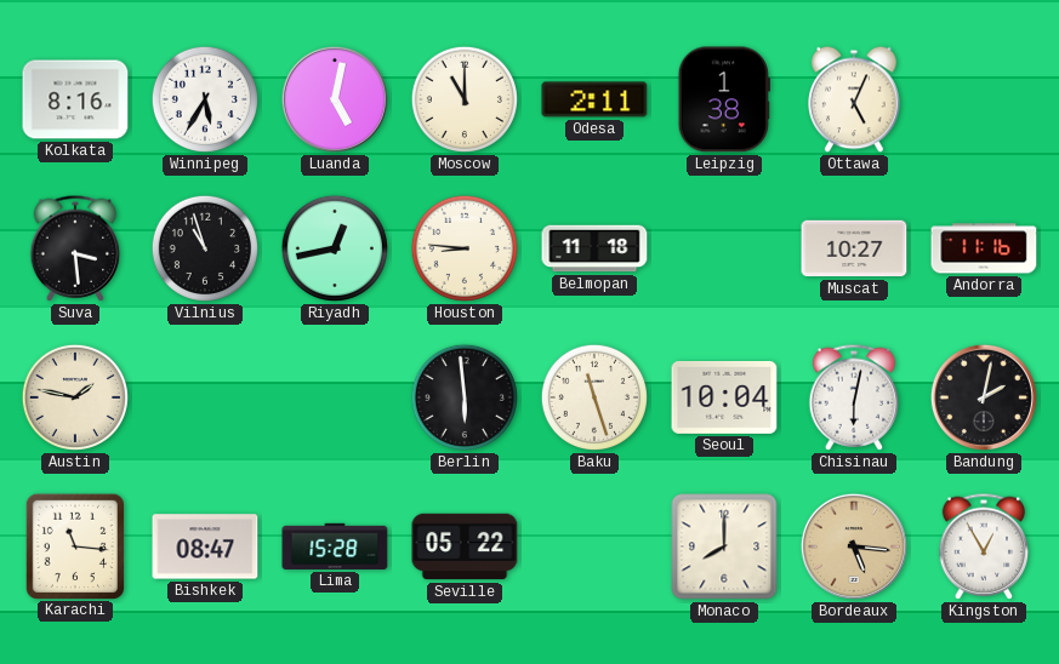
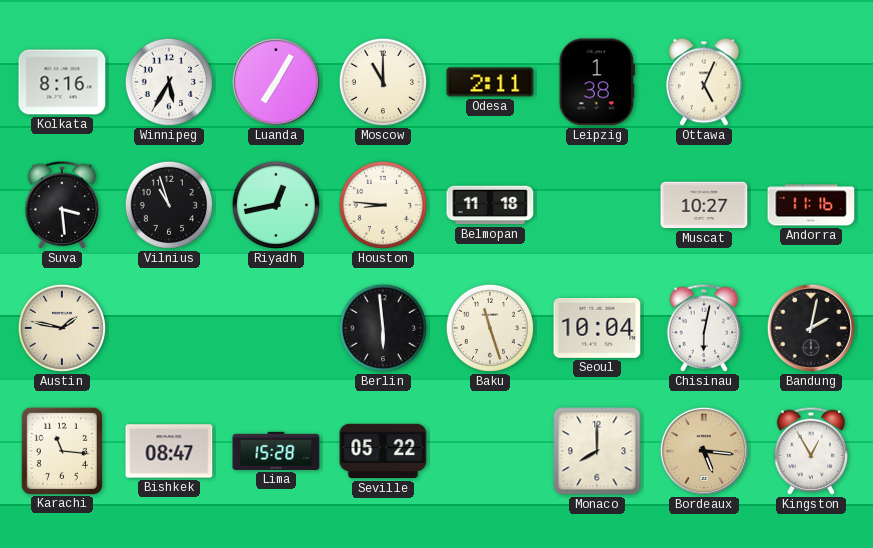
Luanda: 5:02 -> 7:05 (276, 82)
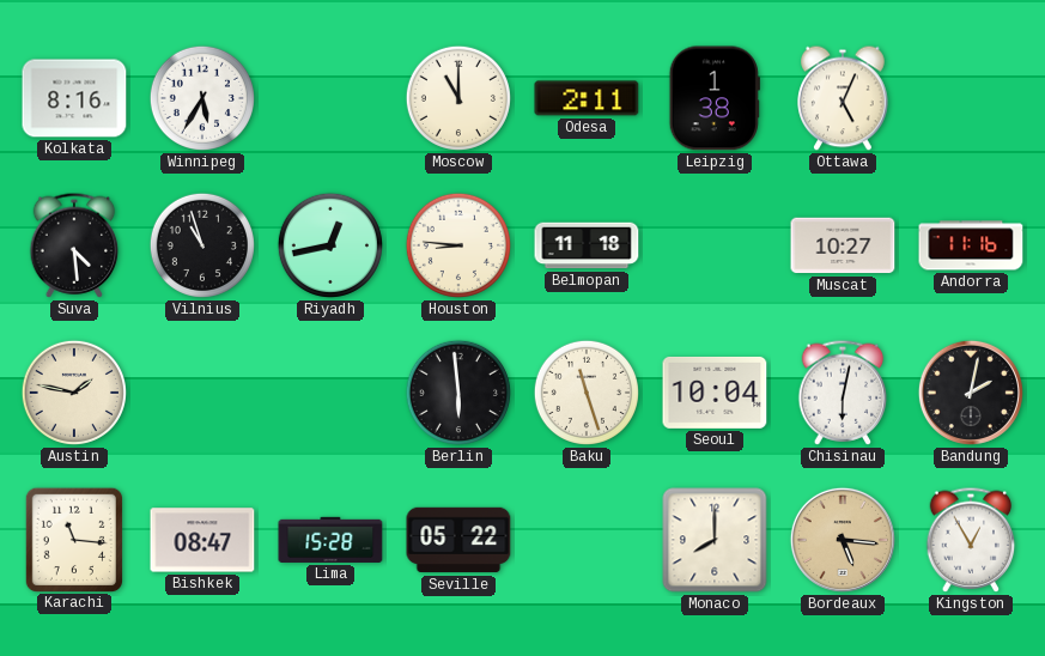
Luanda: 7:05 -> none (276, 82)
Suva: 3:29 -> 4:29 (74, 245)
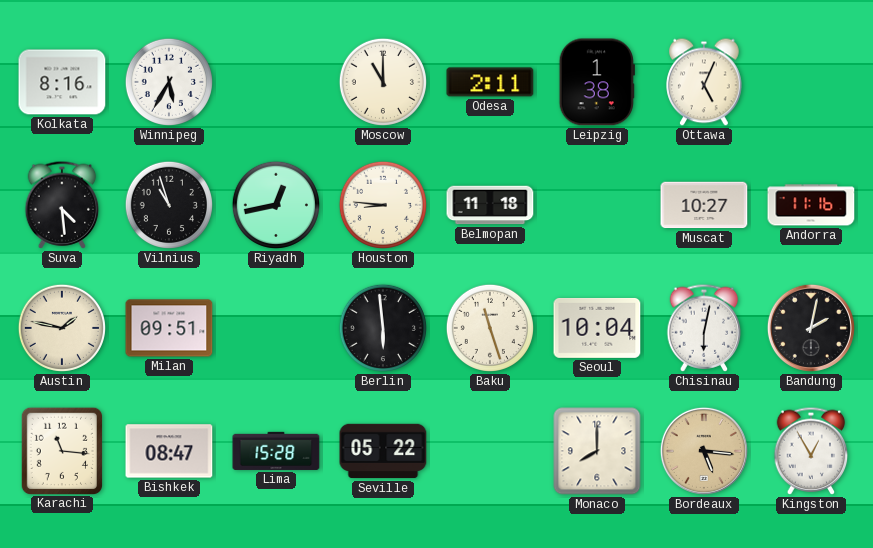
Milan: none -> 09:51 (169, 328)
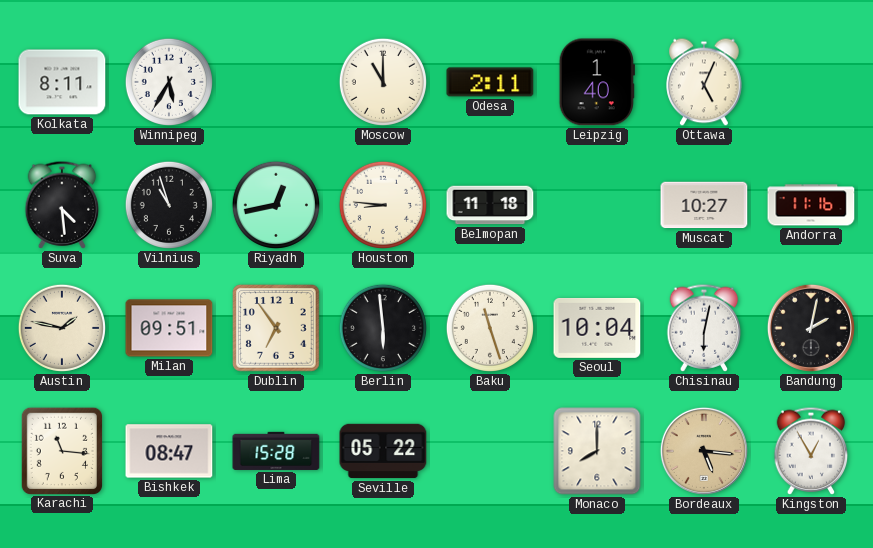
Kolkata: 8:16 -> 8:11 (62, 82)
Leipzig: 1:38 -> 1:40 (597, 82)
Dublin: none -> 6:54 (276, 328)
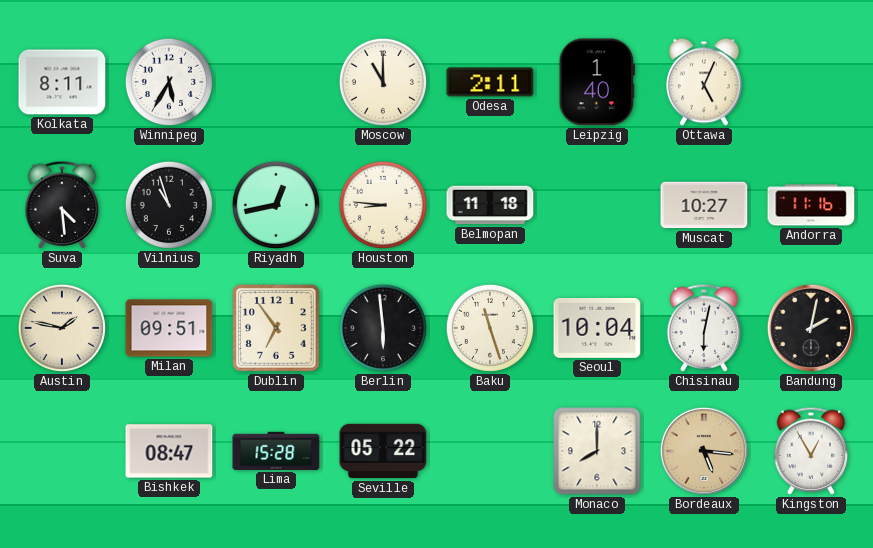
Karachi: 11:16 -> none (61, 450)
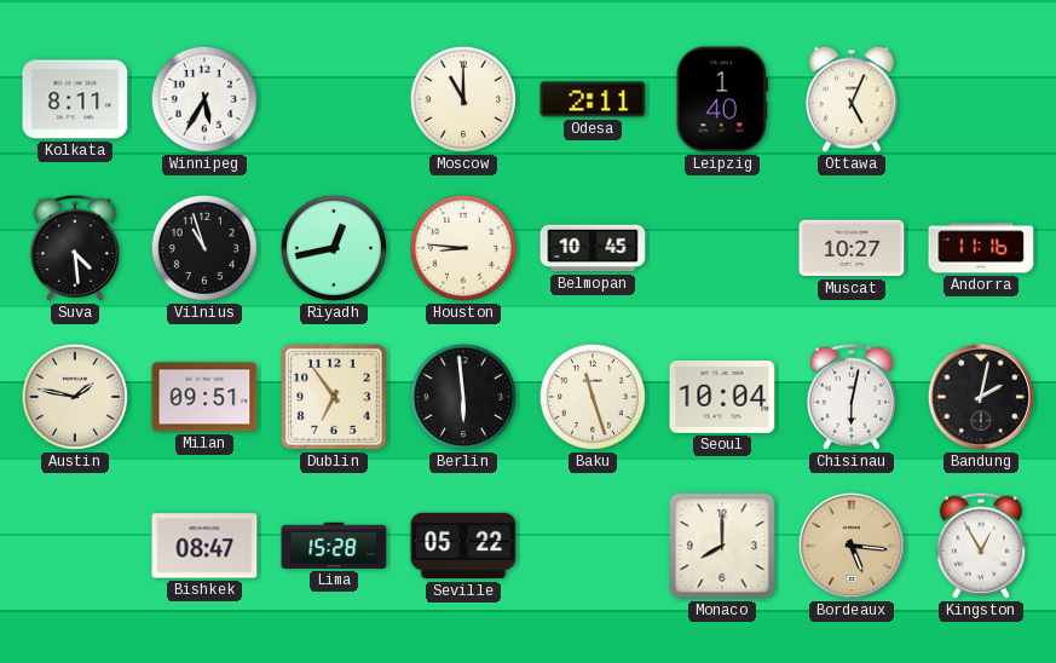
Belmopan: 11:18 -> 10:45 (593, 248)
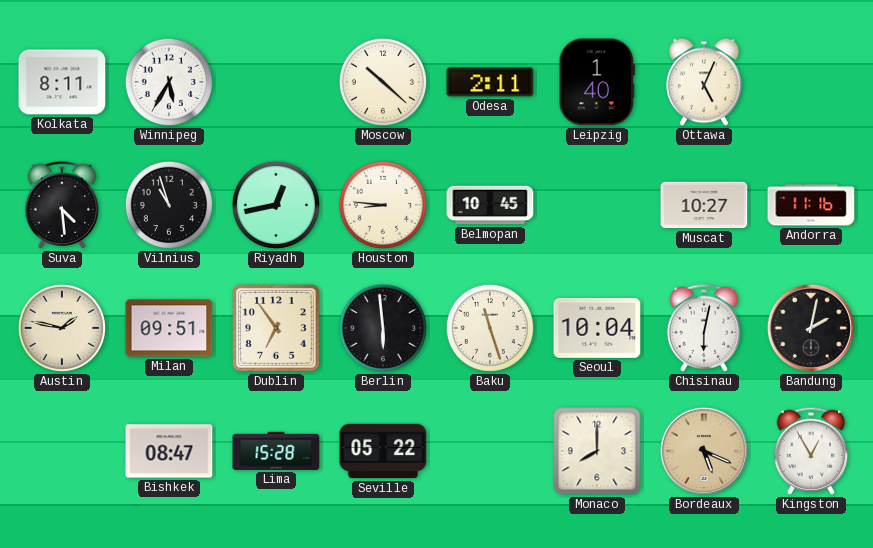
Moscow: 11:00 -> 10:22 (383, 82)
Bordeaux: 5:16 -> 5:19 (704, 451)
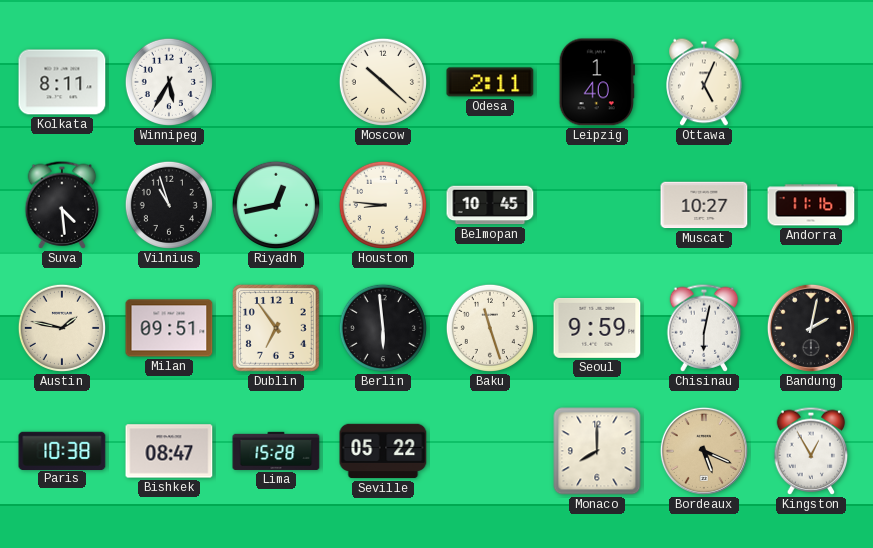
Seoul: 10:04 -> 9:59 (597, 328)
Paris: none -> 10:38 (62, 450)
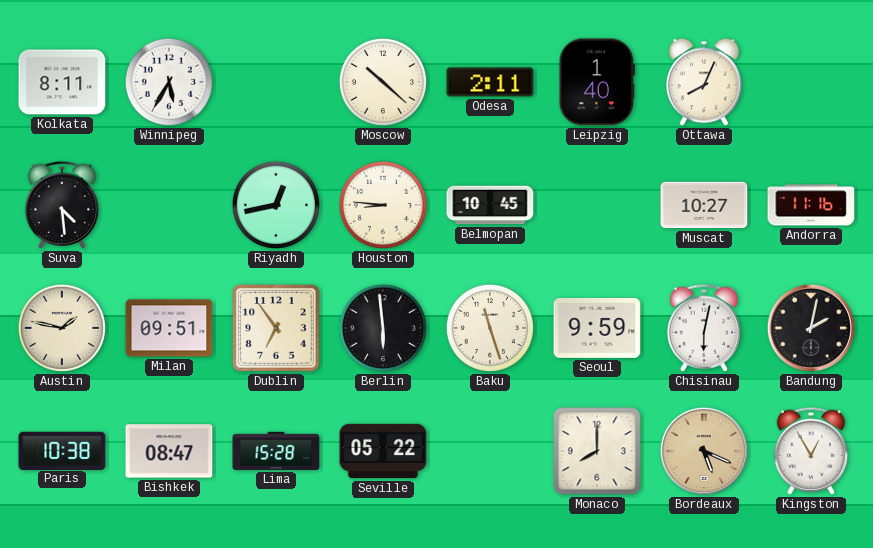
Ottawa: 5:04 -> 8:04 (704, 82)
Vilnius: 10:57 -> none (169, 205)
